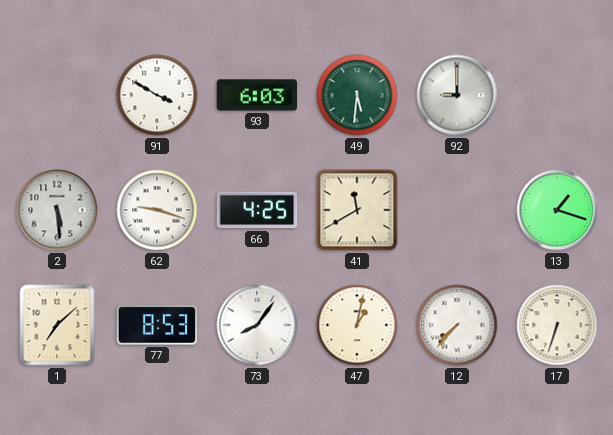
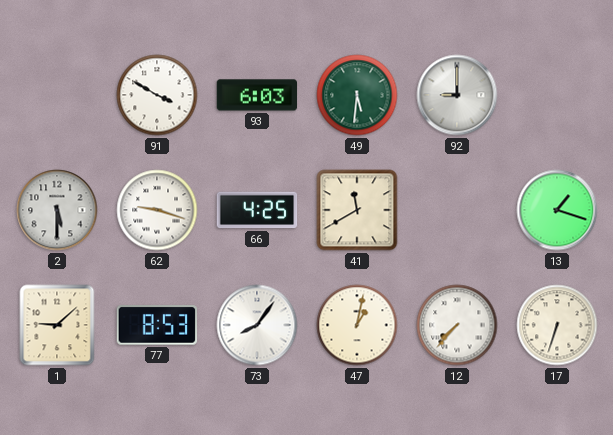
2: 5:29 -> 5:30 (57, 210)
1: 7:08 -> 9:08 (57, 325)
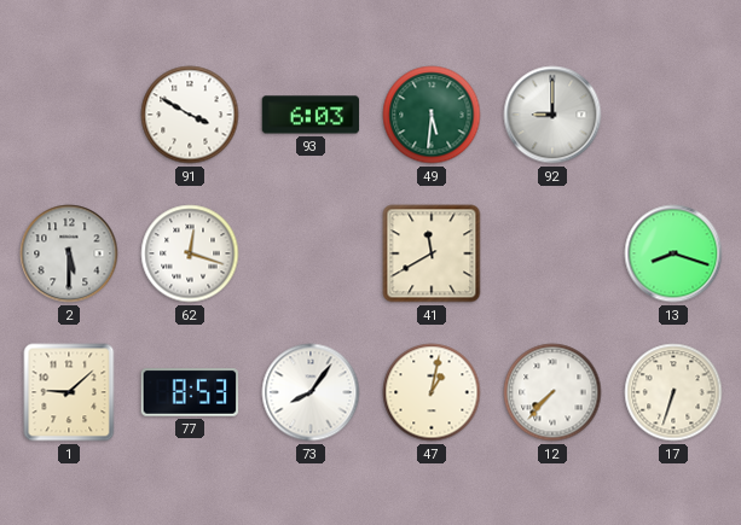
62: 9:18 -> 12:18 (190, 253)
66: 4:25 -> none (257, 210)
13: 1:18 -> 8:18 (673, 253)
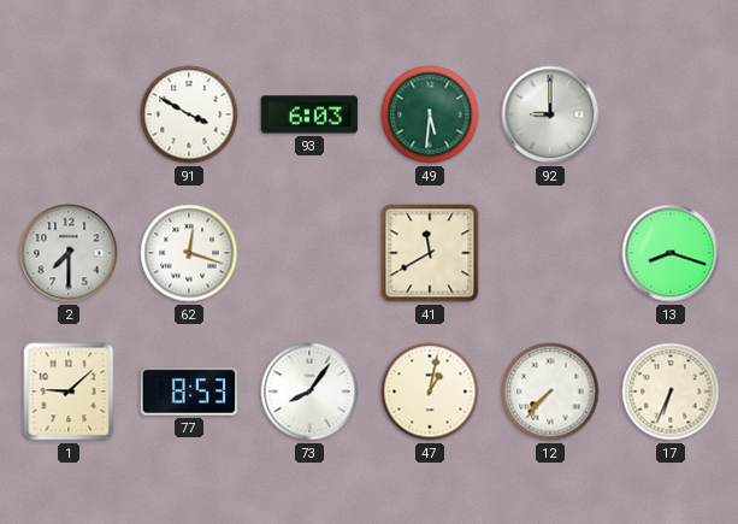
2: 5:30 -> 7:30 (69, 253)
17: 6:33 -> 6:34 (671, 391)
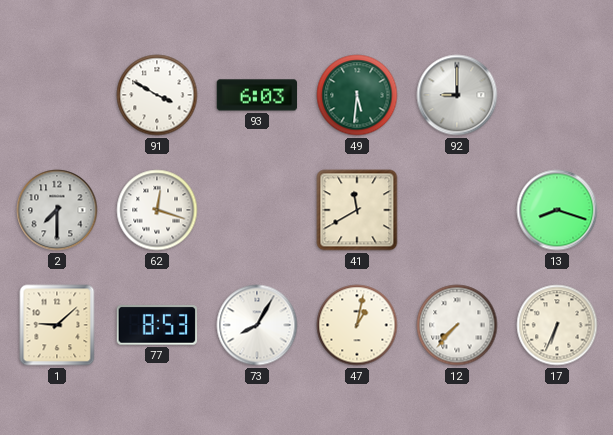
73: 8:06 -> 8:05 (257, 325)
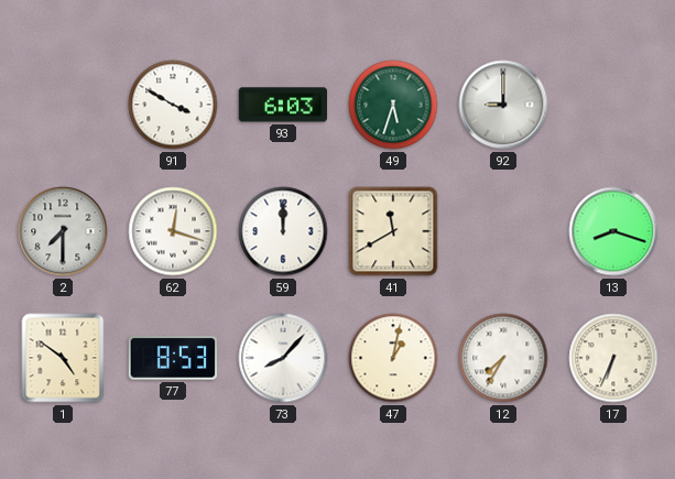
49: 5:31 -> 5:33 (393, 105)
59: none -> 12:00 (283, 231)
1: 9:08 -> 4:51 (63, 358)
73: 8:05 -> 8:07 (283, 358)
12: 7:37 -> 7:35 (503, 358)
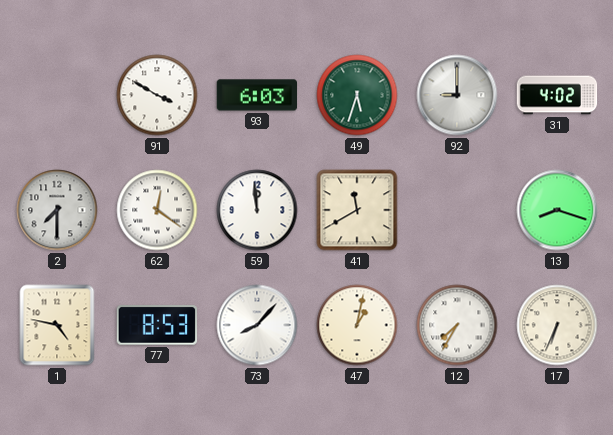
31: none -> 4:02 (557, 95)
62: 12:18 -> 12:21 (157, 210)
59: 12:00 -> 11:59 (257, 210)
1: 4:51 -> 4:47 (57, 325)
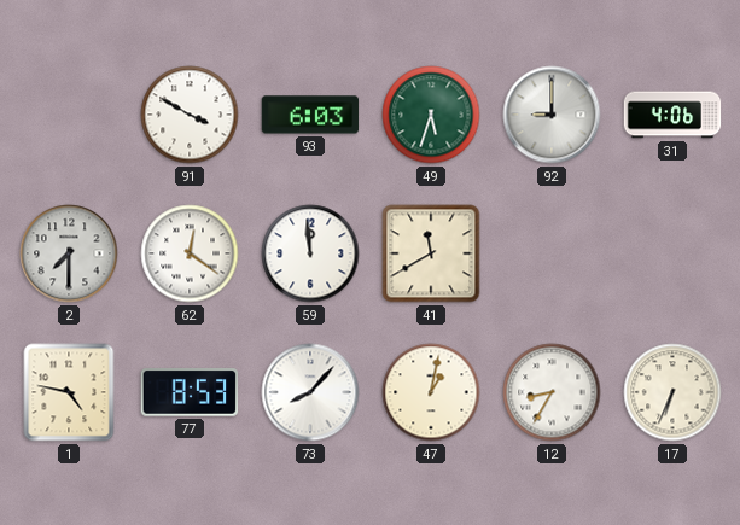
31: 4:02 -> 4:06 (672, 115)
13: 8:18 -> none (557, 210)
12: 7:35 -> 8:35 (552, 392)
